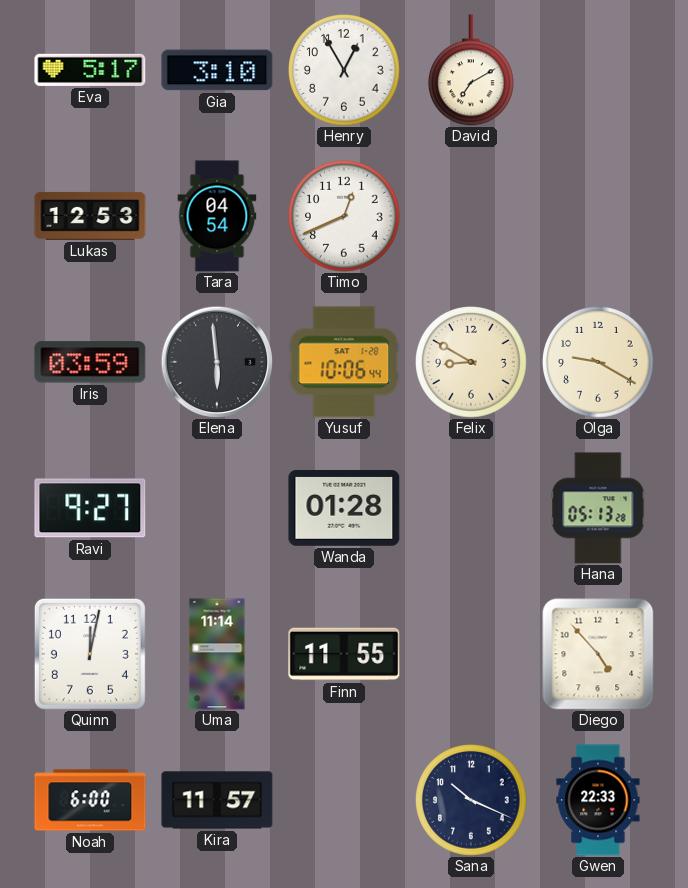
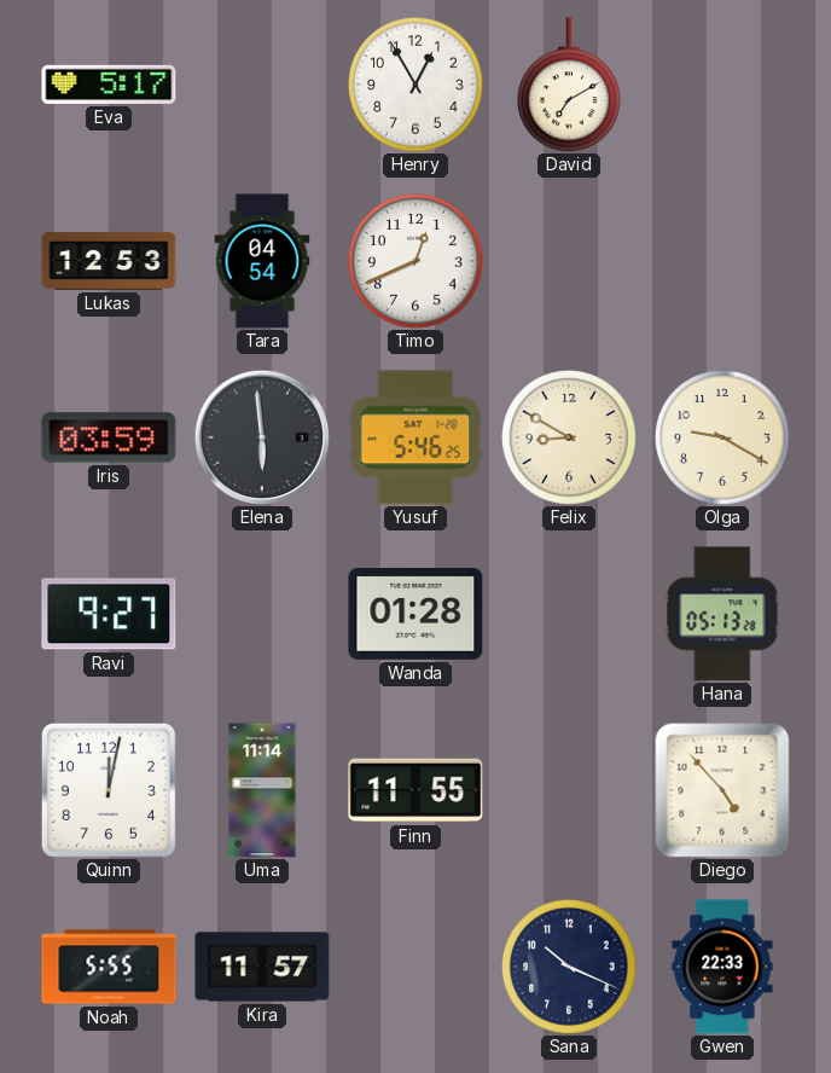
Gia: 3:10 -> none (217, 70)
Yusuf: 10:06 -> 5:46 (415, 437)
Noah: 6:00 -> 5:55 (109, 967)
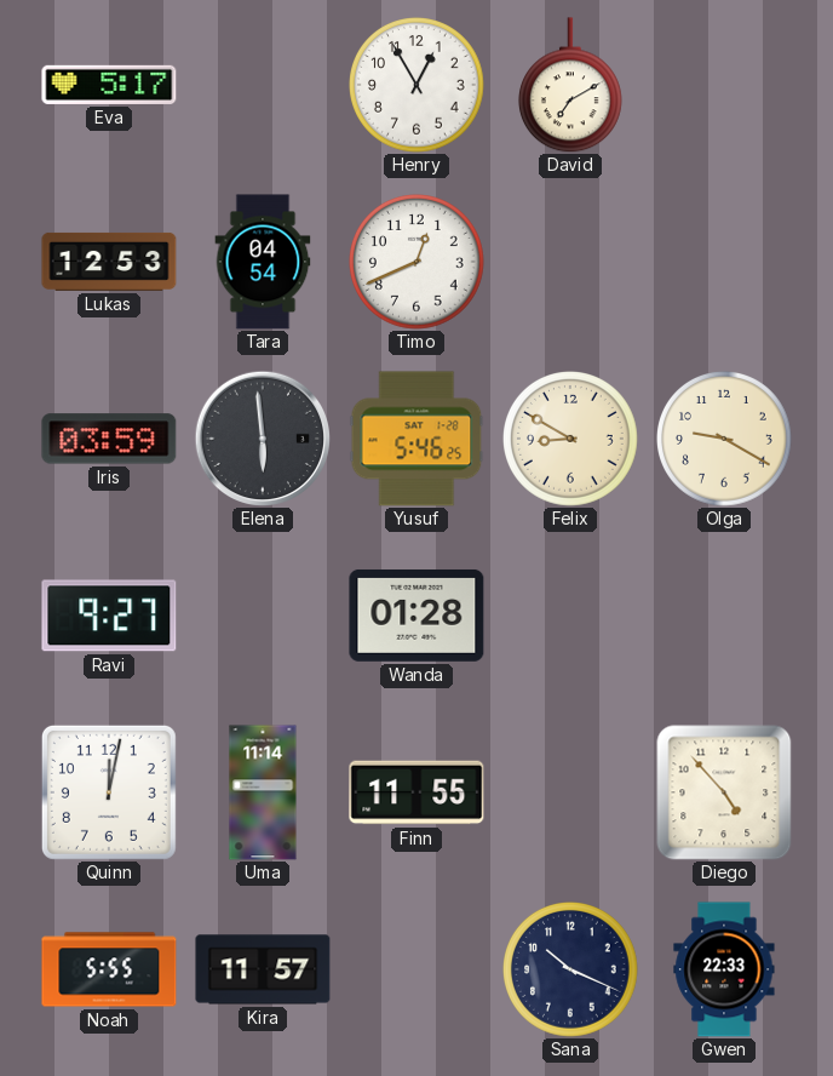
Hana: 05:13 -> none (722, 614)
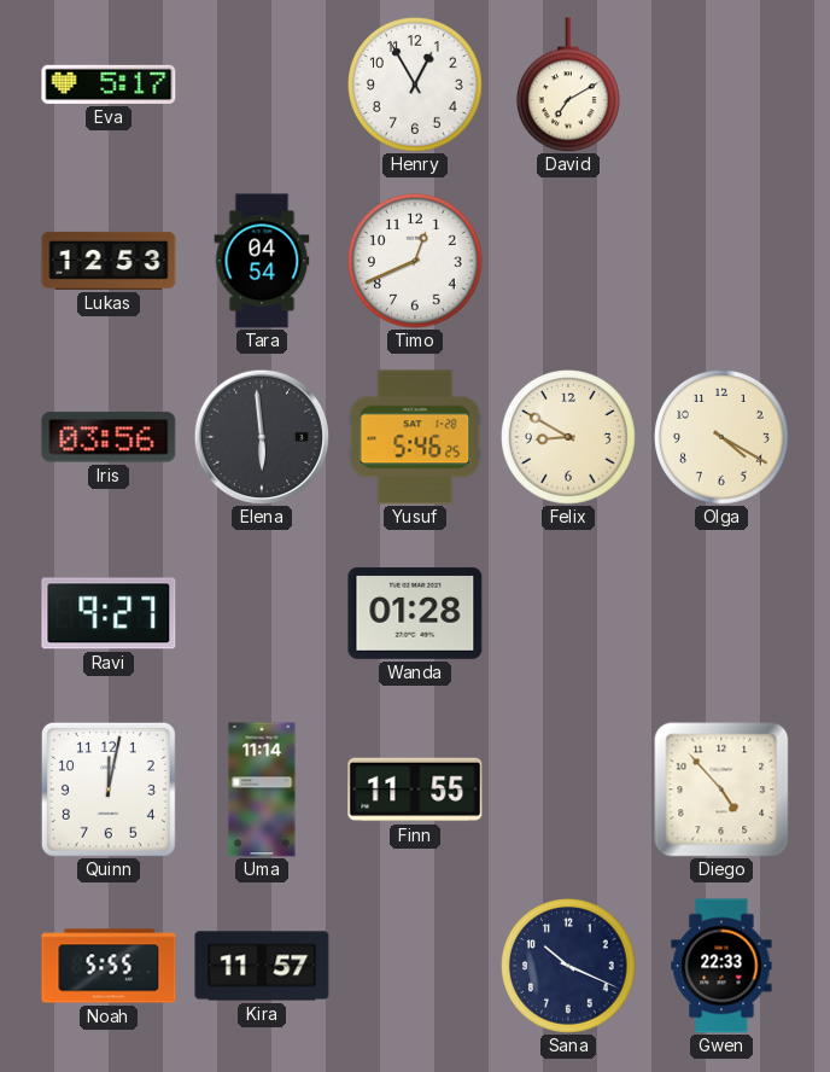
Iris: 03:59 -> 03:56 (109, 437)
Olga: 9:20 -> 4:20 (723, 438)
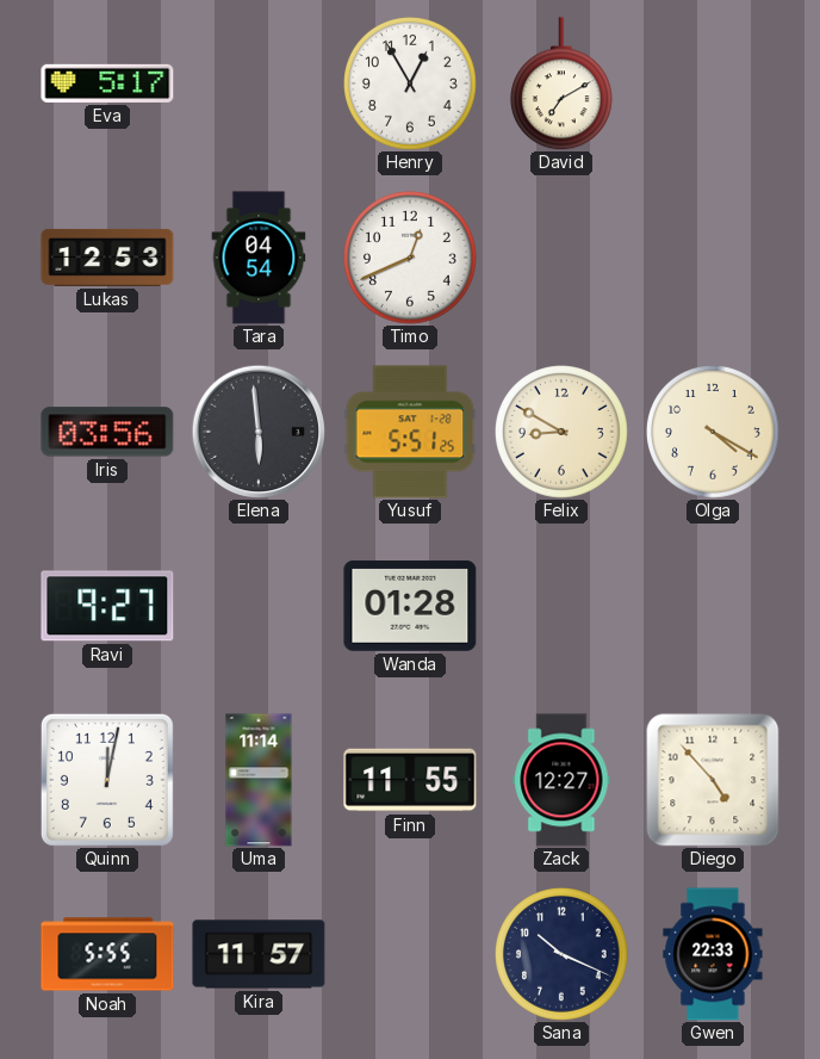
Yusuf: 5:46 -> 5:51 (410, 432)
Zack: none -> 12:27 (561, 780)
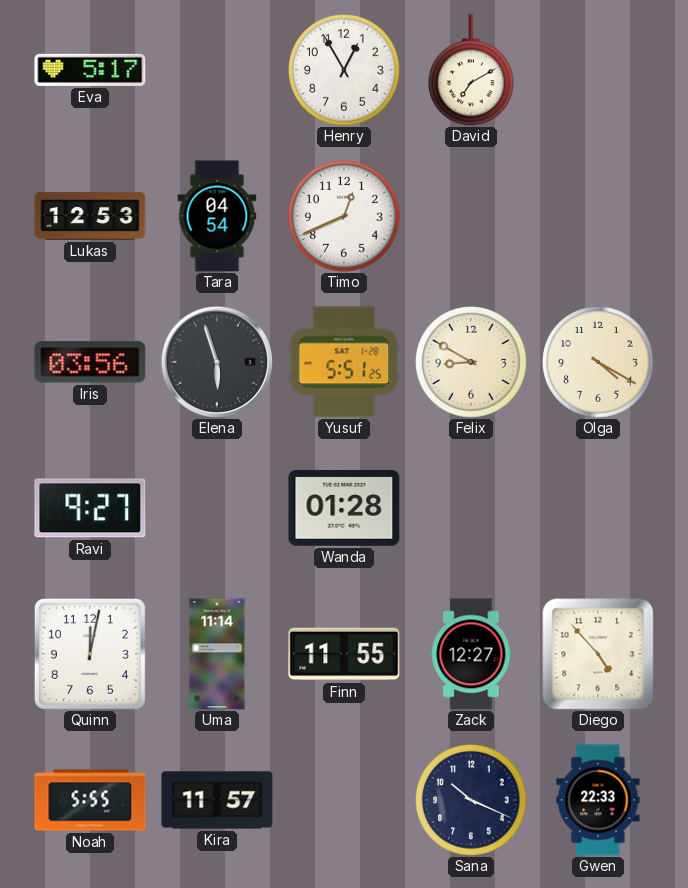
Elena: 5:59 -> 5:57 (216, 361)
